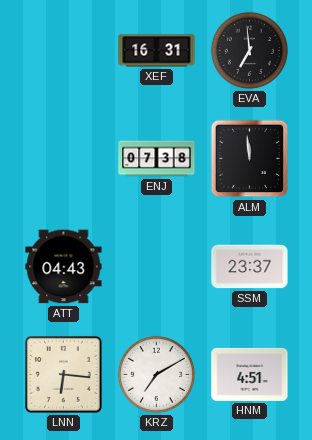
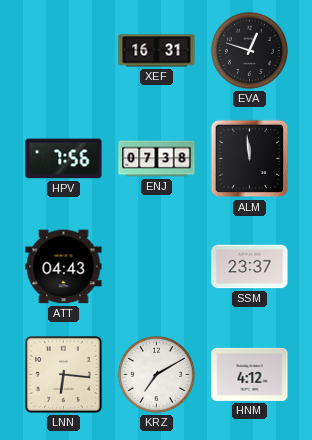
EVA: 6:59 -> 12:48 (249, 50)
HPV: none -> 7:56 (64, 159)
HNM: 4:51 -> 4:12 (250, 374)
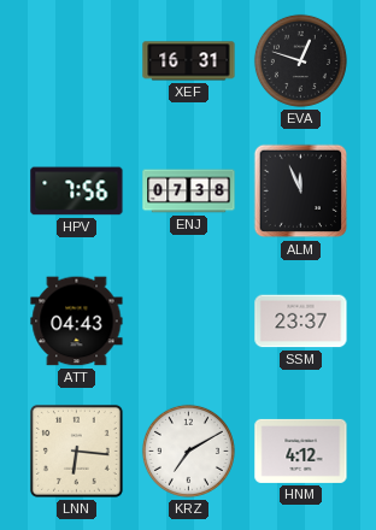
ALM: 11:59 -> 11:56 (301, 192)
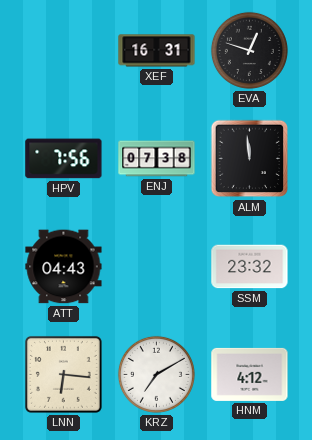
ALM: 11:56 -> 11:59 (250, 159)
SSM: 23:37 -> 23:32 (250, 267)
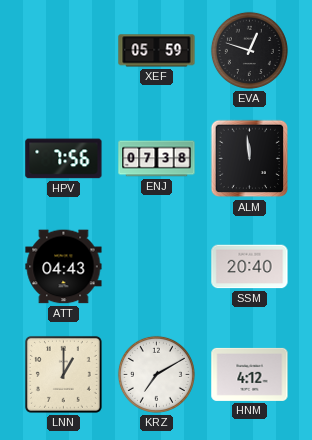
XEF: 16:31 -> 05:59 (157, 51)
SSM: 23:32 -> 20:40 (250, 267)
LNN: 6:16 -> 1:00 (63, 374)
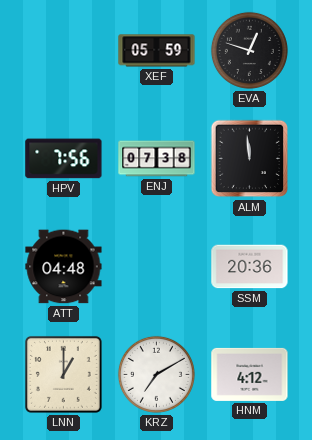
ATT: 04:43 -> 04:48 (64, 267)
SSM: 20:40 -> 20:36 (250, 267)
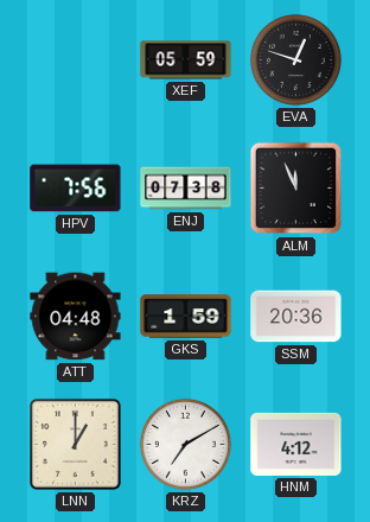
ALM: 11:59 -> 11:56 (296, 189)
GKS: none -> 1:59 (186, 317)
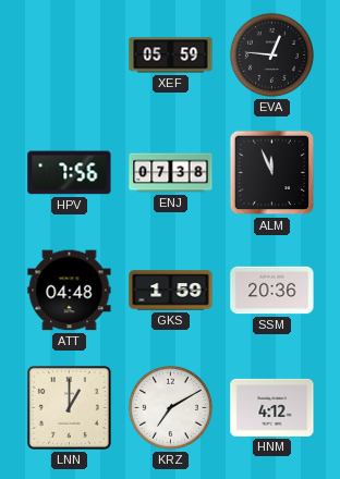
EVA: 12:48 -> 12:46 (271, 54)
